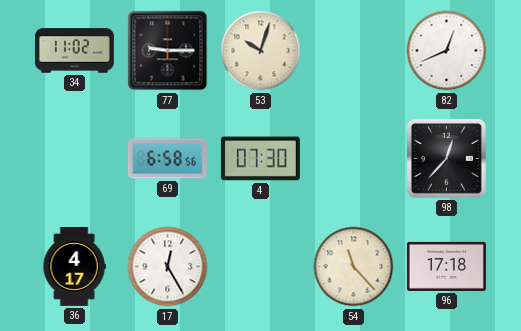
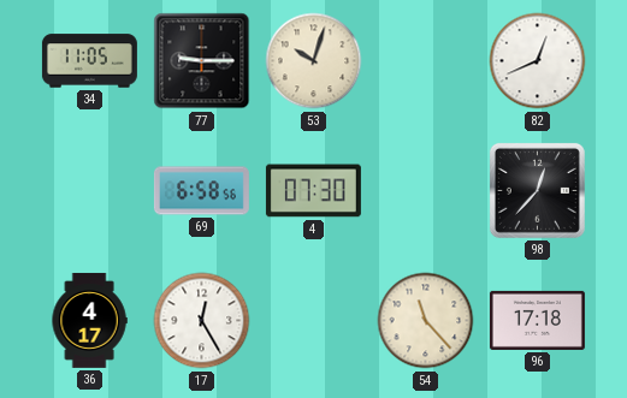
34: 11:02 -> 11:05 (89, 61)
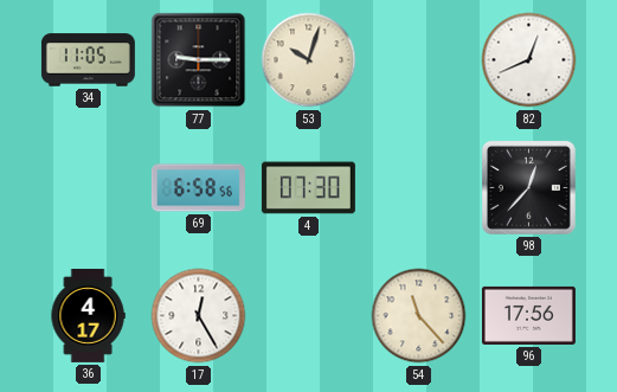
96: 17:18 -> 17:56 (528, 315)
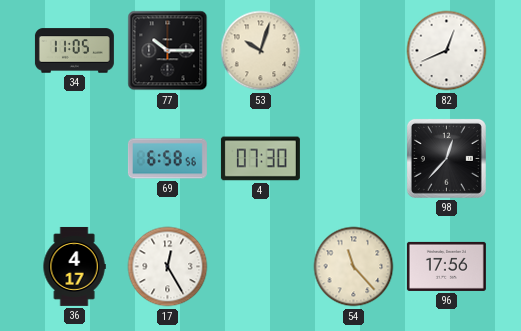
77: 9:15 -> 10:15 (168, 51)
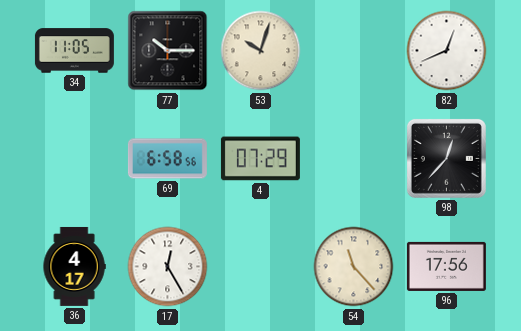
4: 07:30 -> 07:29 (260, 159)
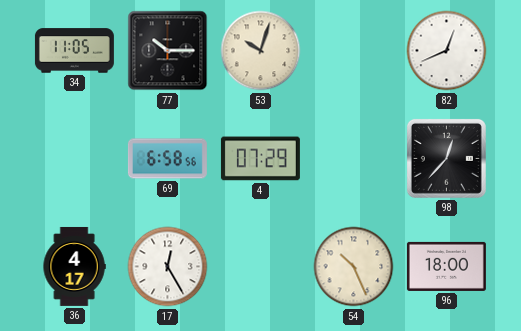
54: 11:23 -> 10:26 (354, 267)
96: 17:56 -> 18:00 (446, 266)
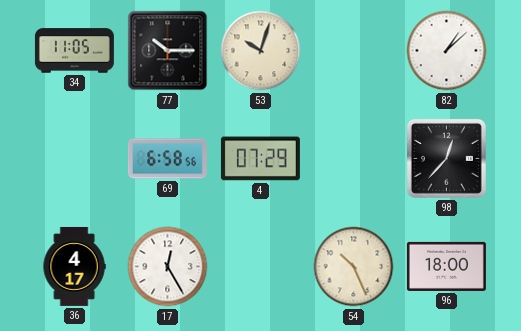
82: 12:41 -> 1:08 (447, 51)
